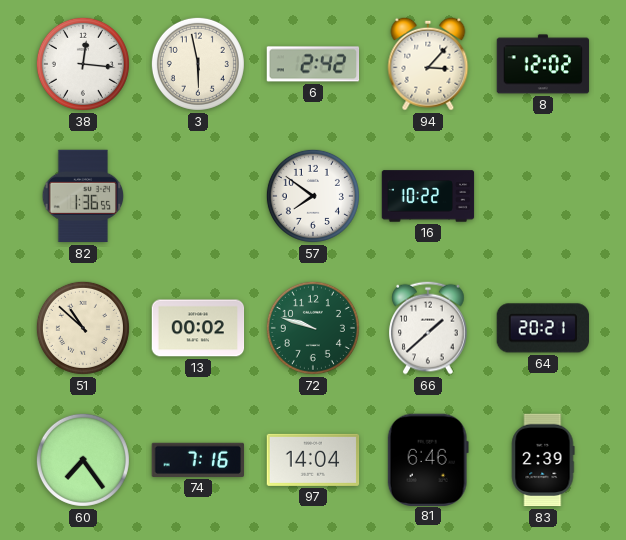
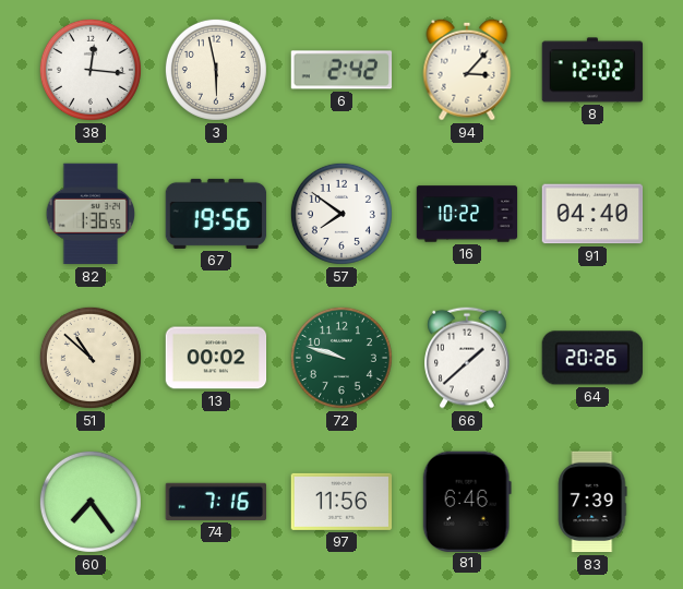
67: none -> 19:56 (216, 214)
91: none -> 04:40 (592, 214)
64: 20:21 -> 20:26 (591, 358)
97: 14:04 -> 11:56 (341, 502)
83: 2:39 -> 7:39 (592, 502)
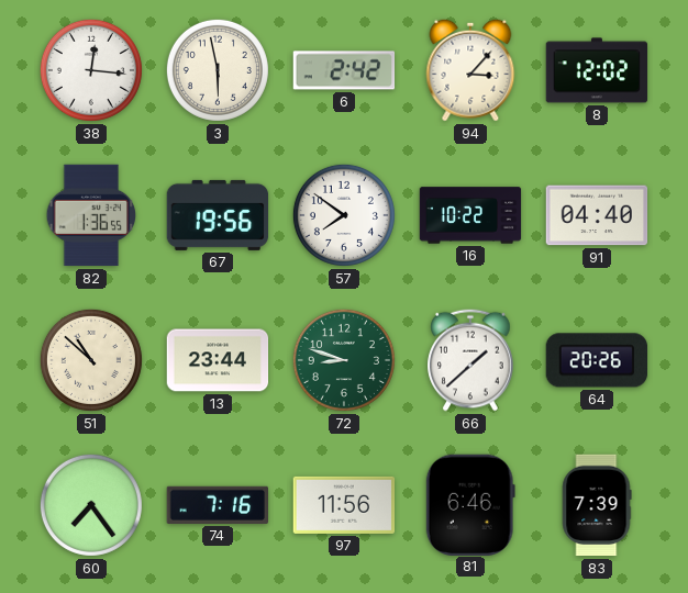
13: 00:02 -> 23:44 (218, 360)
72: 9:48 -> 8:48 (344, 360)
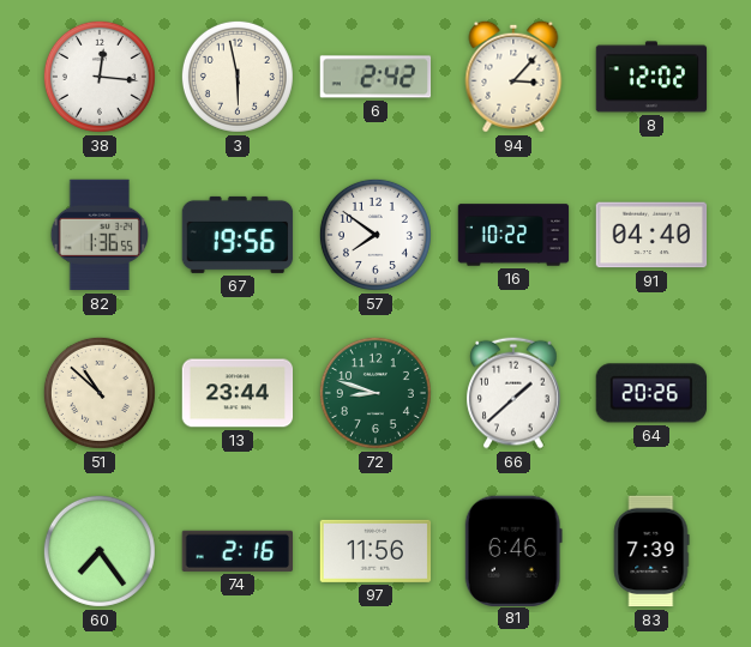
74: 7:16 -> 2:16 (238, 551)
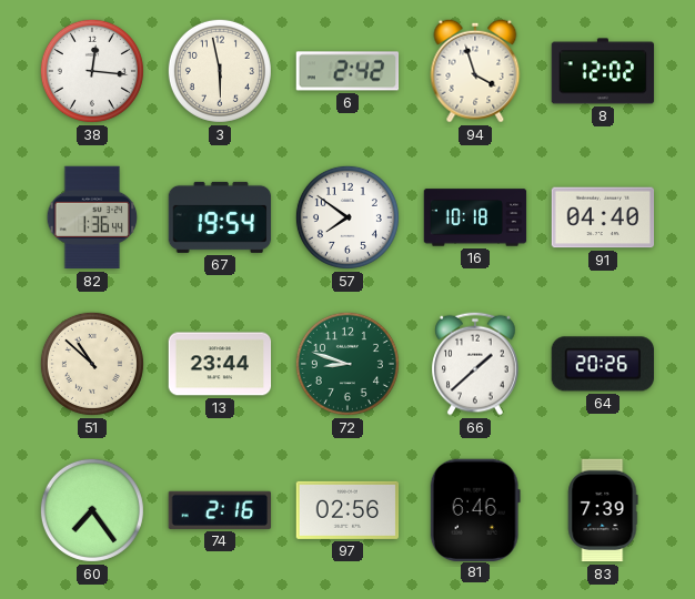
94: 3:07 -> 3:57 (475, 71)
82: 1:36:55 -> 1:36:44 (92, 217)
67: 19:56 -> 19:54 (220, 217)
16: 10:22 -> 10:18 (475, 217)
97: 11:56 -> 02:56 (347, 510)
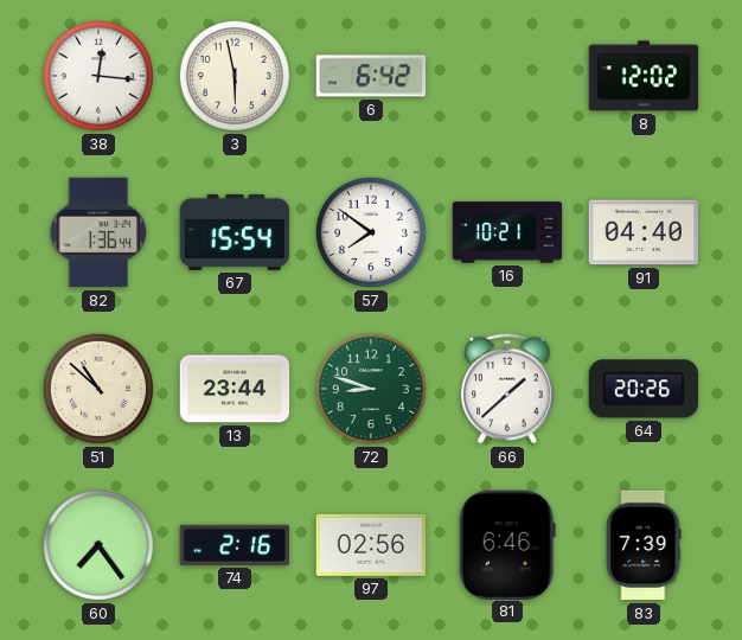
6: 2:42 -> 6:42 (371, 76)
94: 3:57 -> none (475, 71)
67: 19:54 -> 15:54 (235, 232)
16: 10:18 -> 10:21 (507, 232)
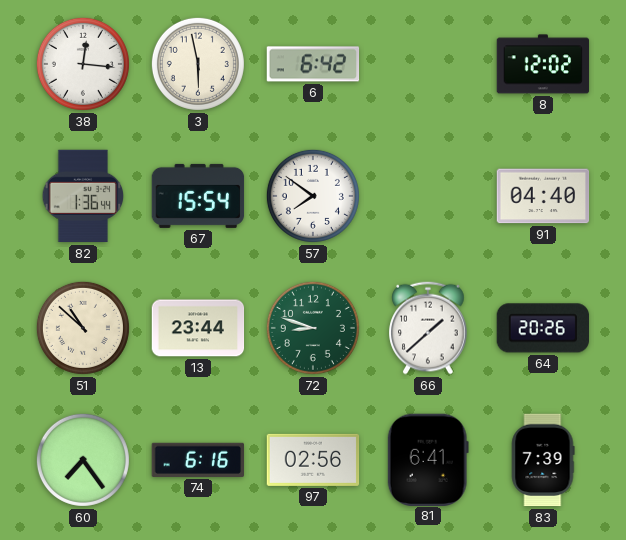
16: 10:21 -> none (507, 232)
74: 2:16 -> 6:16 (198, 460)
81: 6:46 -> 6:41 (428, 459)
